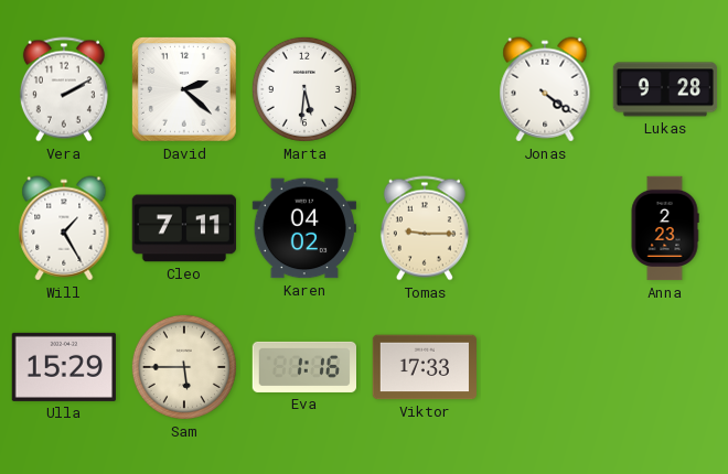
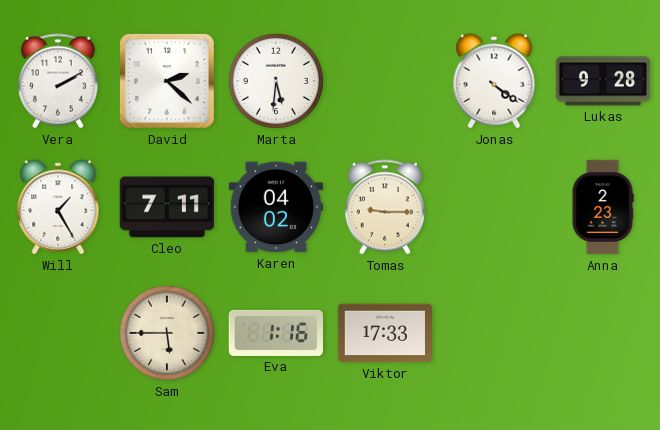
Ulla: 15:29 -> none (63, 367)
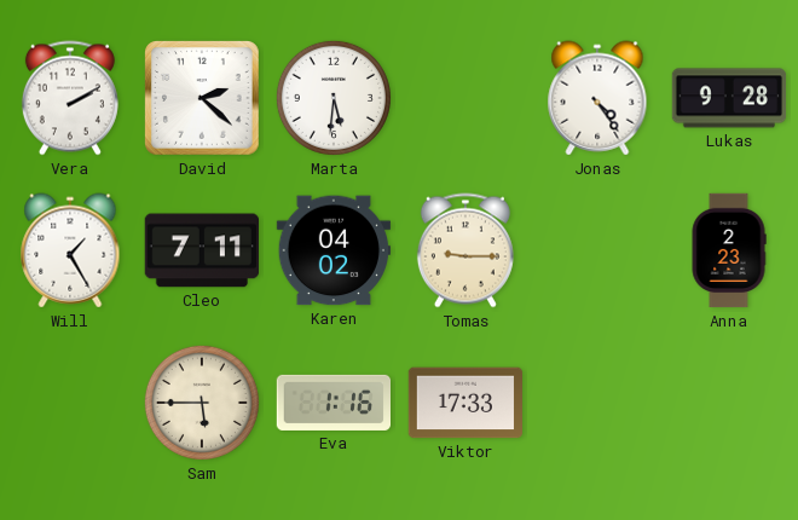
Jonas: 4:21 -> 4:24 (597, 98)
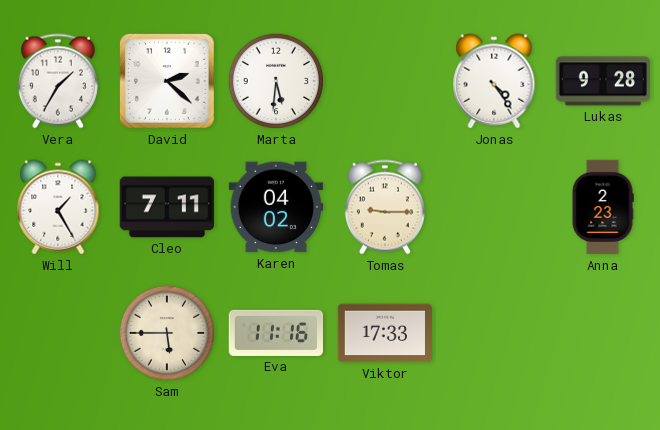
Vera: 2:10 -> 1:35 (58, 81)
Eva: 1:16 -> 11:16 (275, 333)
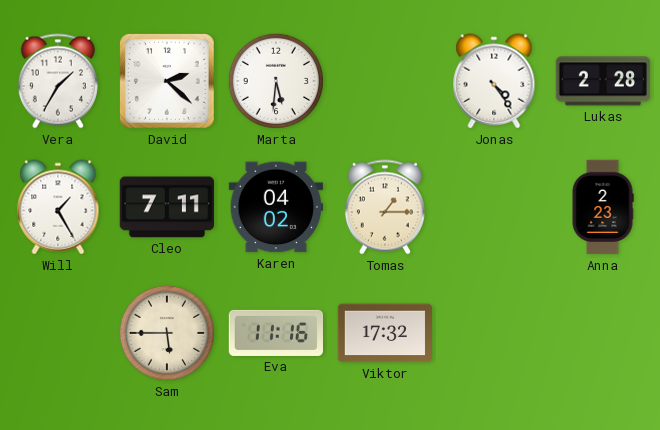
Lukas: 9:28 -> 2:28 (603, 81)
Tomas: 9:15 -> 1:15 (385, 207)
Viktor: 17:33 -> 17:32 (384, 333)
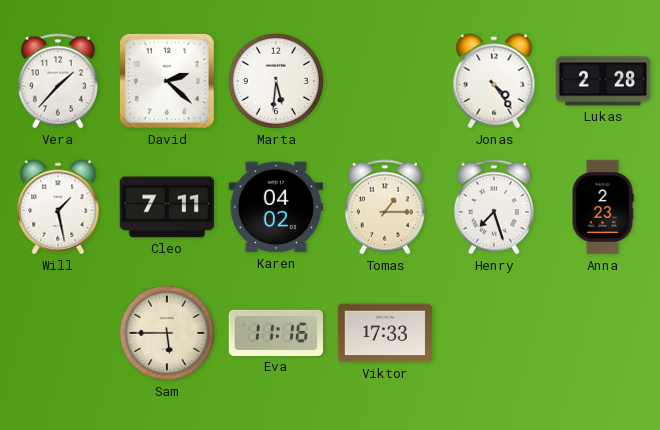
Vera: 1:35 -> 1:37 (58, 81)
Will: 1:25 -> 1:28 (58, 207)
Henry: none -> 7:27 (494, 207)
Viktor: 17:32 -> 17:33 (384, 333)
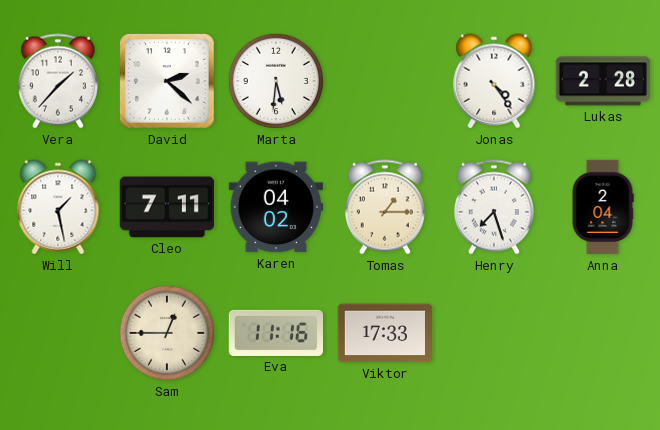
Anna: 2:23 -> 2:04 (603, 207)
Sam: 5:45 -> 12:45 (167, 333)
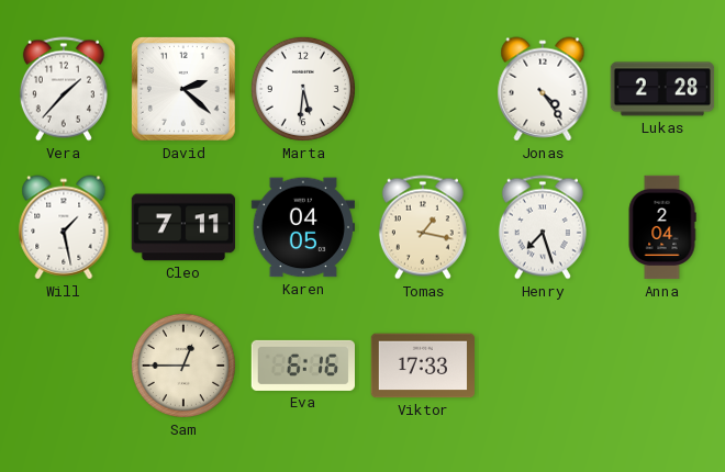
Karen: 04:02 -> 04:05 (302, 227)
Tomas: 1:15 -> 1:17 (423, 227)
Eva: 11:16 -> 6:16 (302, 366)
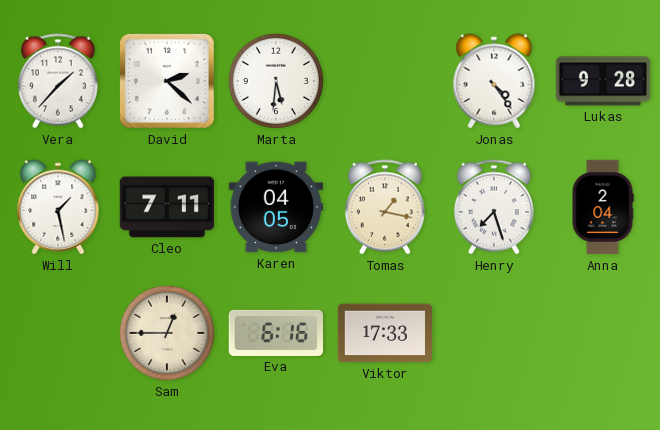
Lukas: 2:28 -> 9:28 (603, 81)
